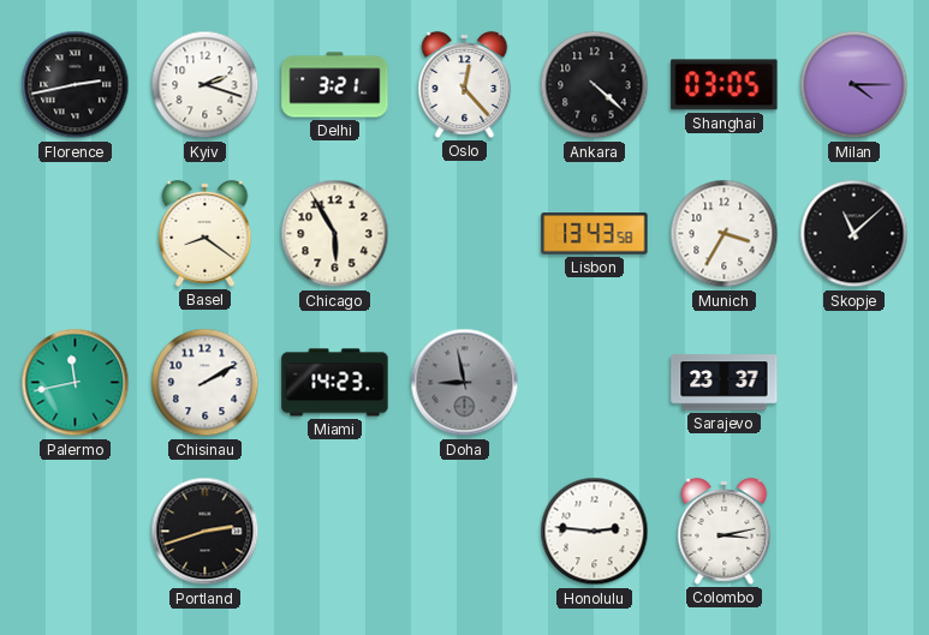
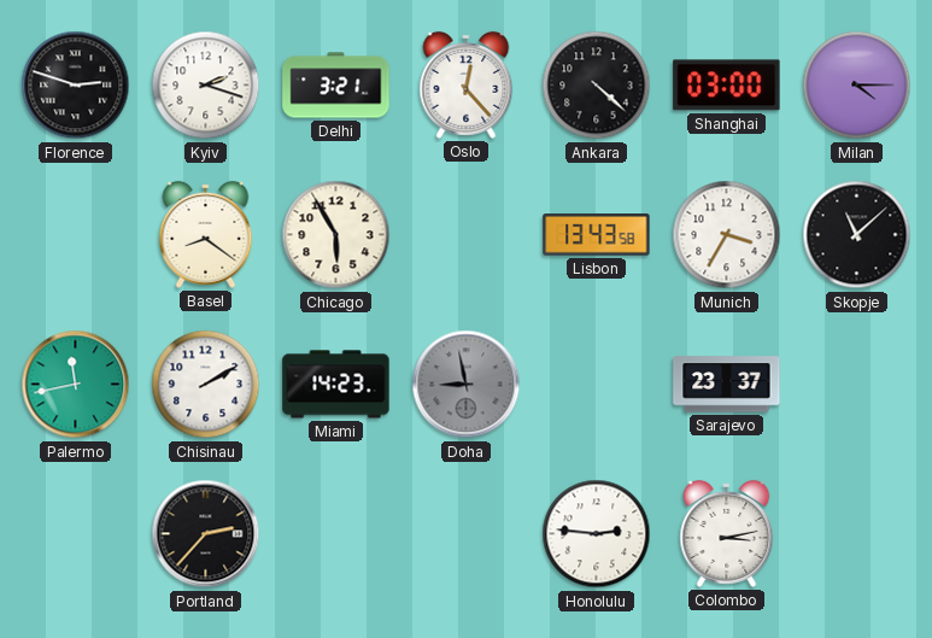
Florence: 2:43 -> 2:48 (76, 86)
Shanghai: 03:05 -> 03:00 (727, 86)
Portland: 2:42 -> 2:37 (206, 534)
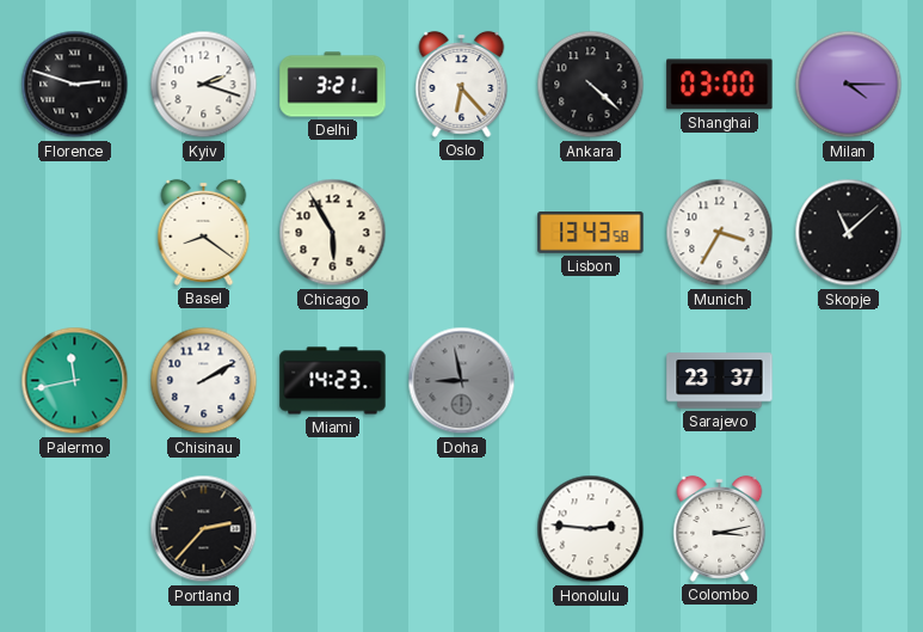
Oslo: 12:23 -> 6:23 (462, 84)
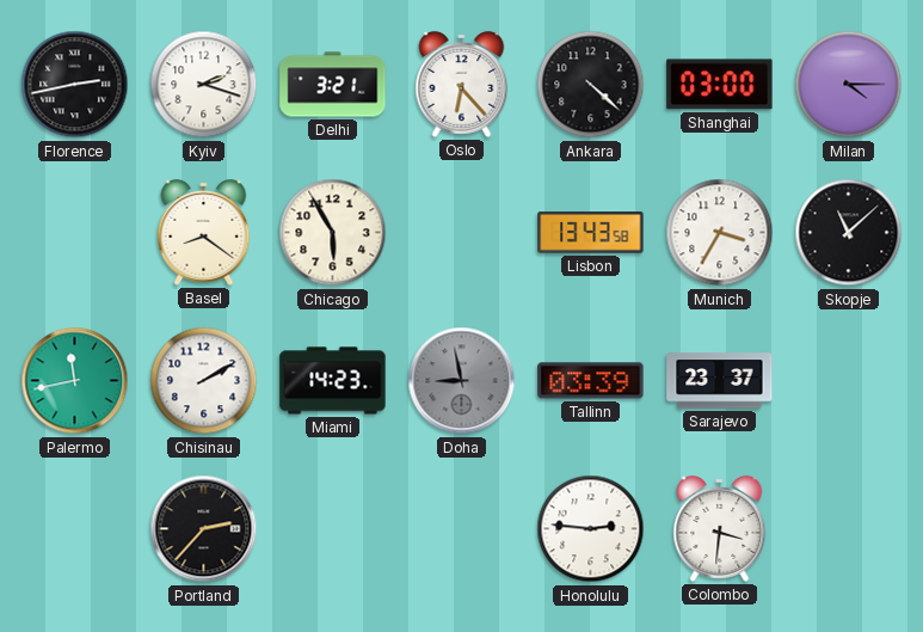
Florence: 2:48 -> 2:43 (75, 85)
Tallinn: none -> 03:39 (591, 381)
Colombo: 3:13 -> 3:31 (720, 528)
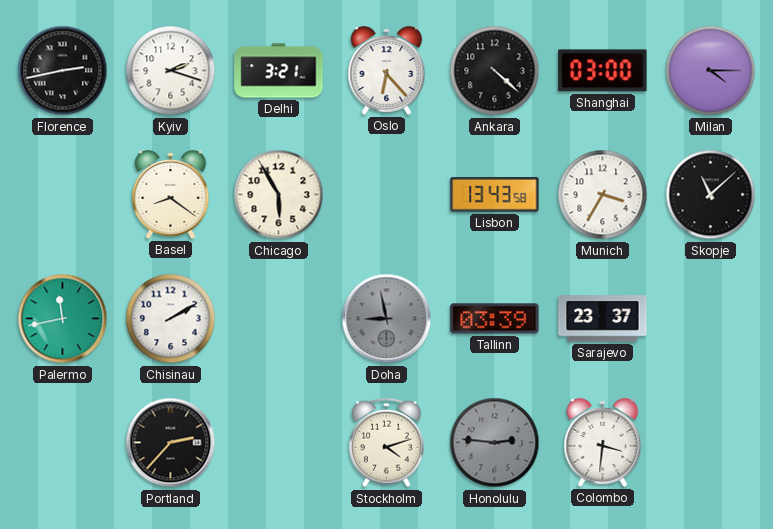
Miami: 14:23 -> none (333, 381)
Stockholm: none -> 4:12 (387, 443)
Honolulu dial: white -> grey (495, 443)
